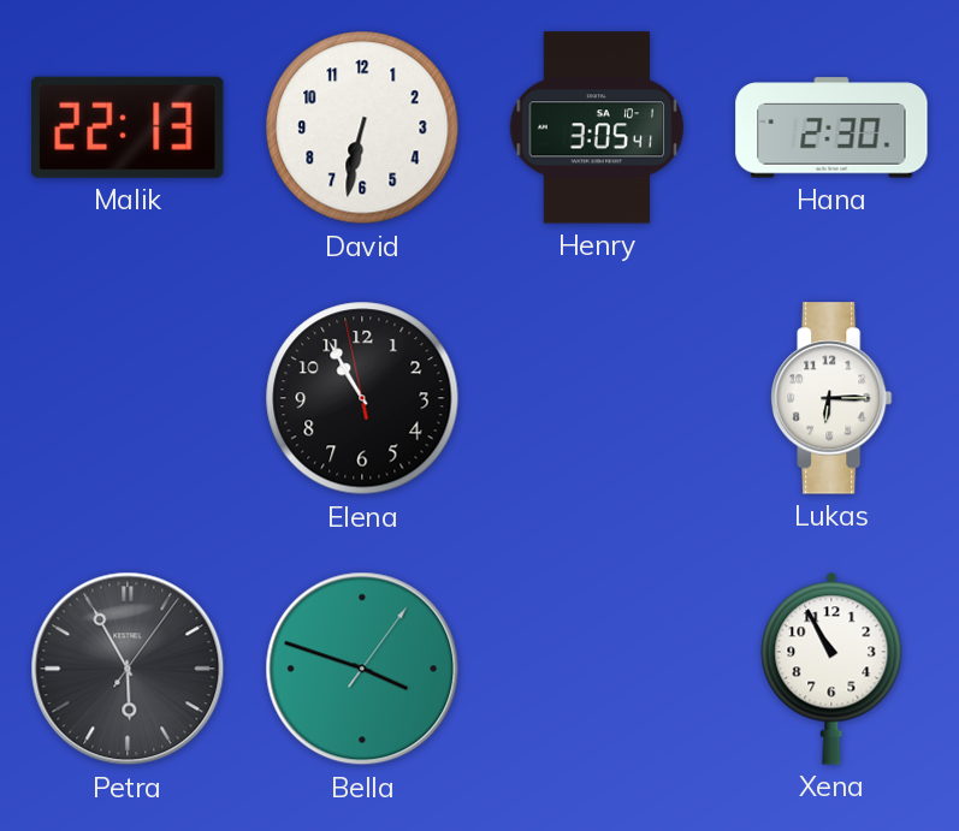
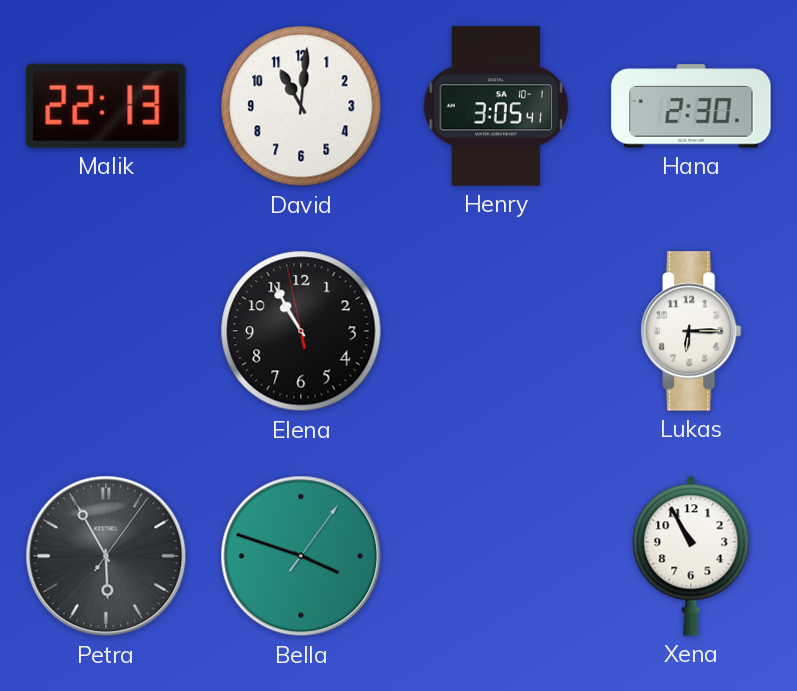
David: 6:32 -> 11:01 (301, 106)
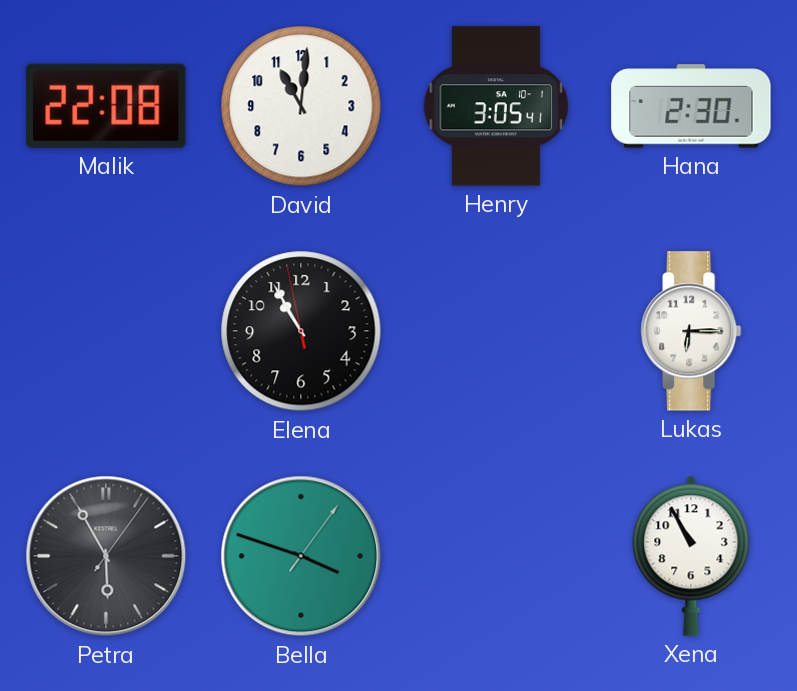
Malik: 22:13 -> 22:08 (107, 106)
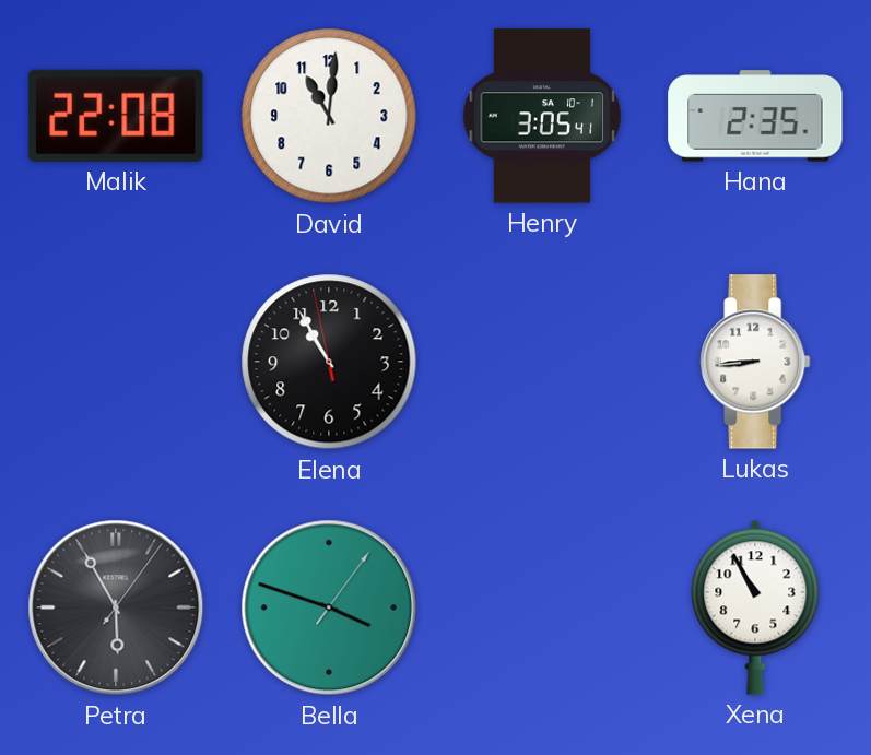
Hana: 2:30 -> 2:35 (755, 116)
Lukas: 6:15 -> 8:44 (755, 362)
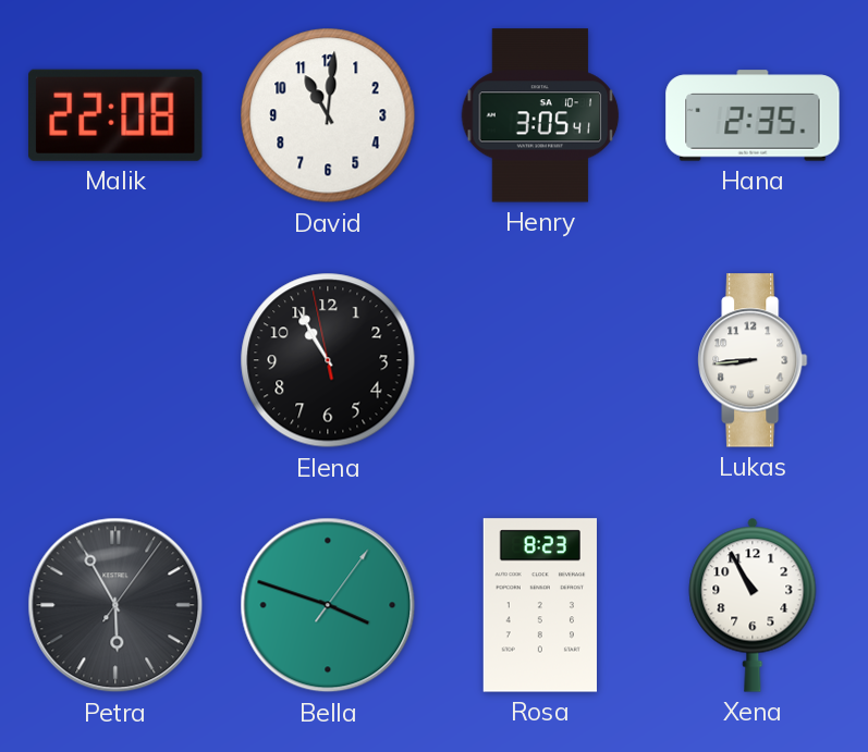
Rosa: none -> 8:23 (540, 605)
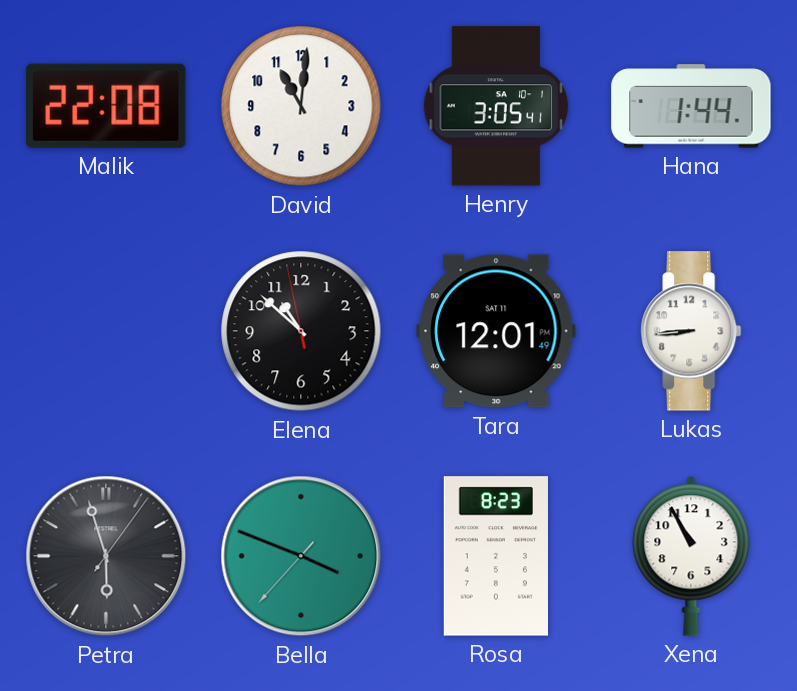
Hana: 2:35 -> 1:44 (691, 106)
Elena: 10:54 -> 10:51 (301, 331)
Tara: none -> 12:01 (496, 331)
Petra: 5:55 -> 5:57 (106, 556)
Bella: 3:48:06 -> 3:48:37 (301, 556)
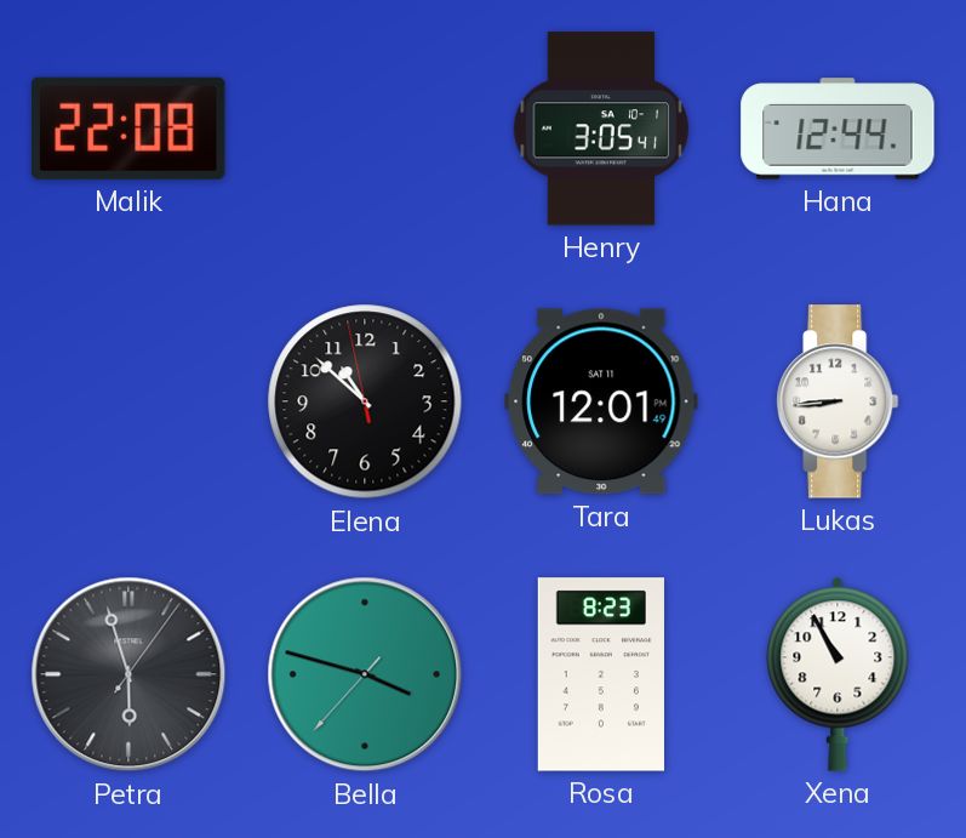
David: 11:01 -> none (301, 106)
Hana: 1:44 -> 12:44 (838, 129)
Bella: 3:48 -> 3:47 (365, 674)
